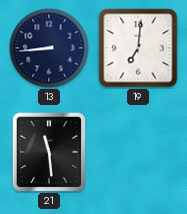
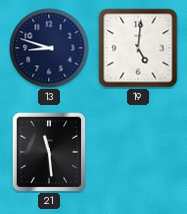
13: 8:44 -> 8:48 (49, 48)
19: 7:01 -> 5:01 (138, 48)
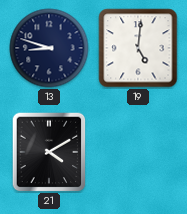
21: 11:29 -> 4:10 (49, 152)
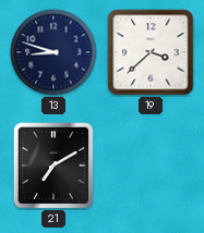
19: 5:01 -> 3:38 (151, 52)
21: 4:10 -> 7:10 (53, 165)
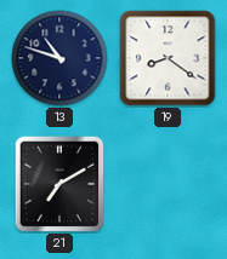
13: 8:48 -> 10:48 (59, 58)
19: 3:38 -> 8:21 (168, 58)
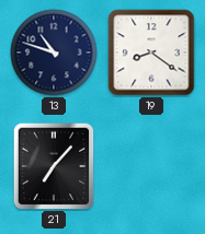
21: 7:10 -> 7:07 (54, 166)
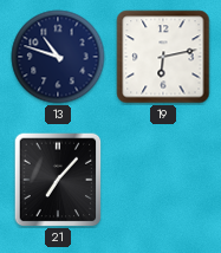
19: 8:21 -> 6:13 (163, 57)
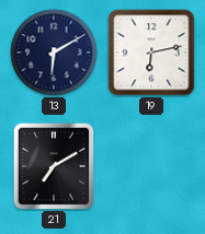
13: 10:48 -> 6:10 (54, 52)
21: 7:07 -> 7:10 (54, 166)
